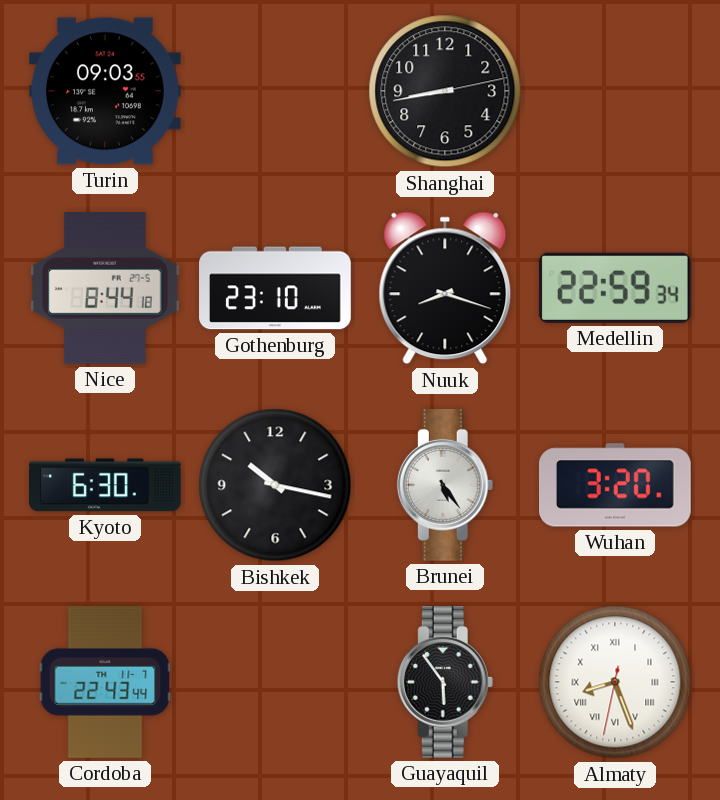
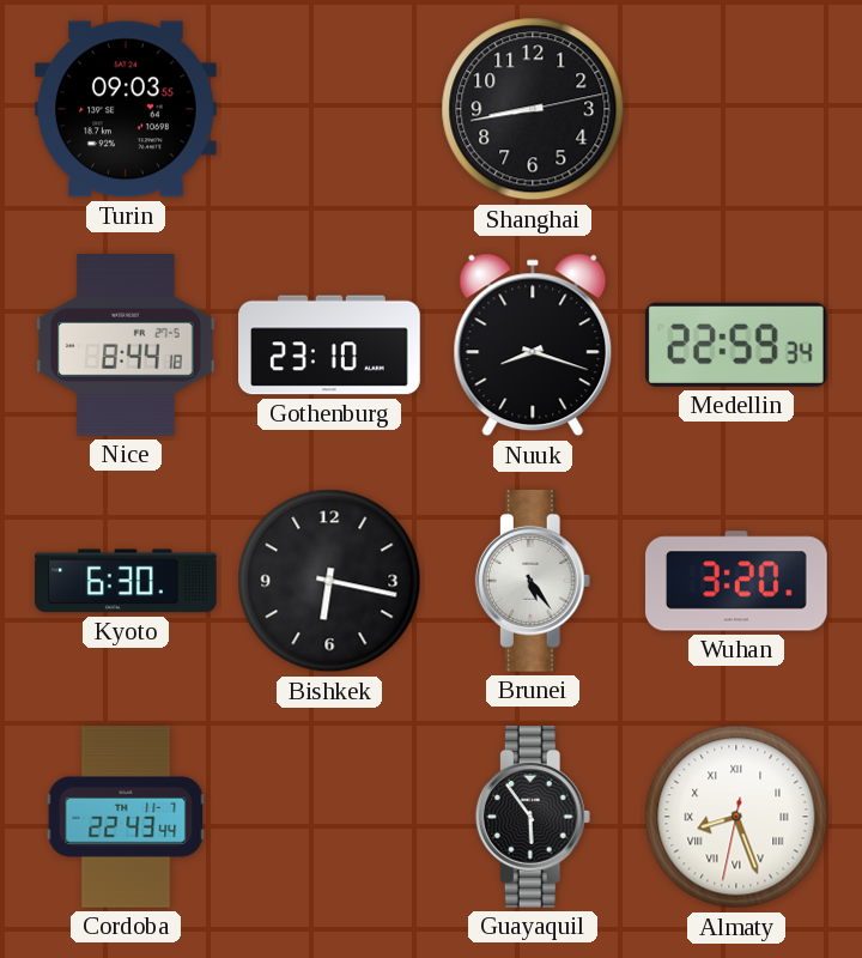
Bishkek: 10:17 -> 6:17 (329, 581)
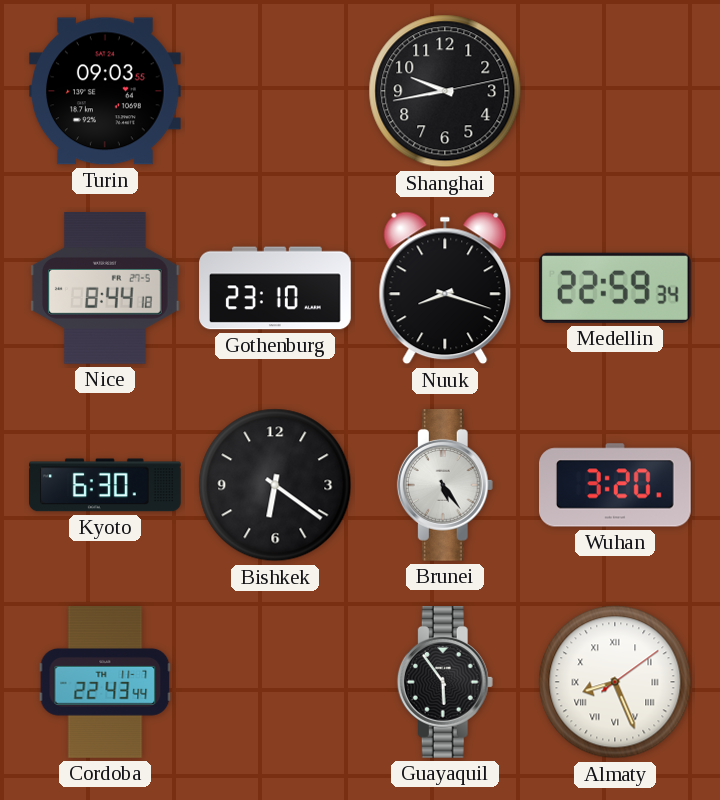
Shanghai: 8:43 -> 9:43 (445, 91)
Bishkek: 6:17 -> 6:21 (275, 485)
Almaty: 8:26:32 -> 8:26:09 (615, 682)
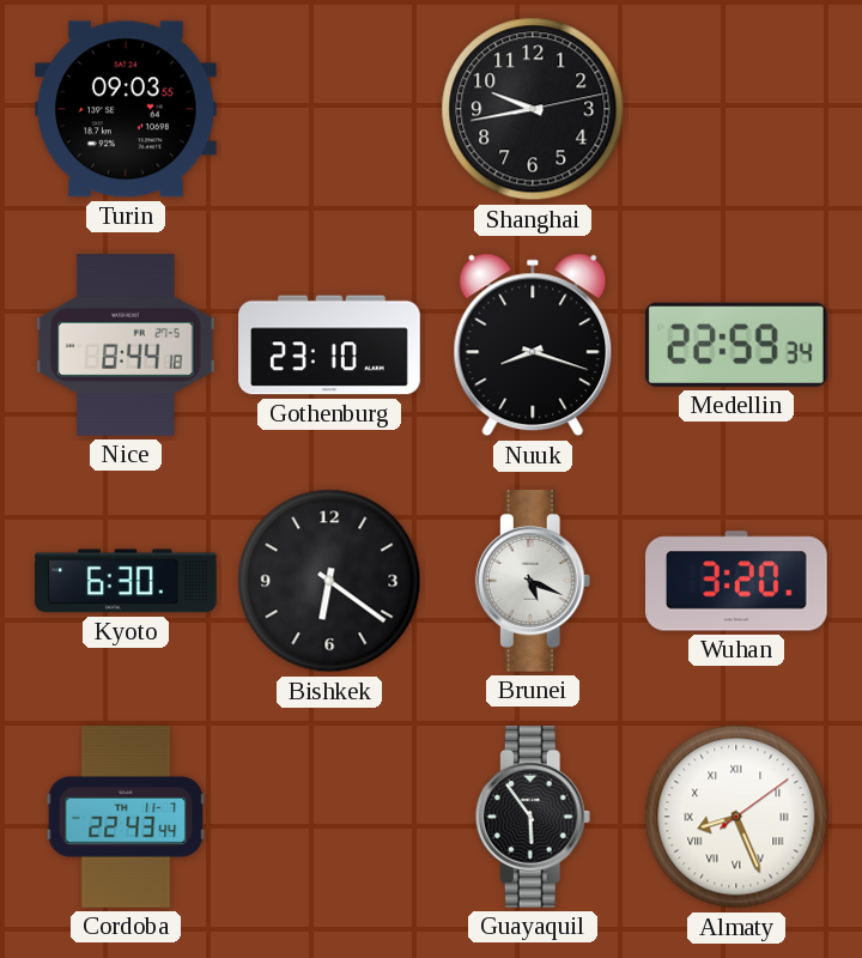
Brunei: 5:24 -> 5:19 (533, 582)
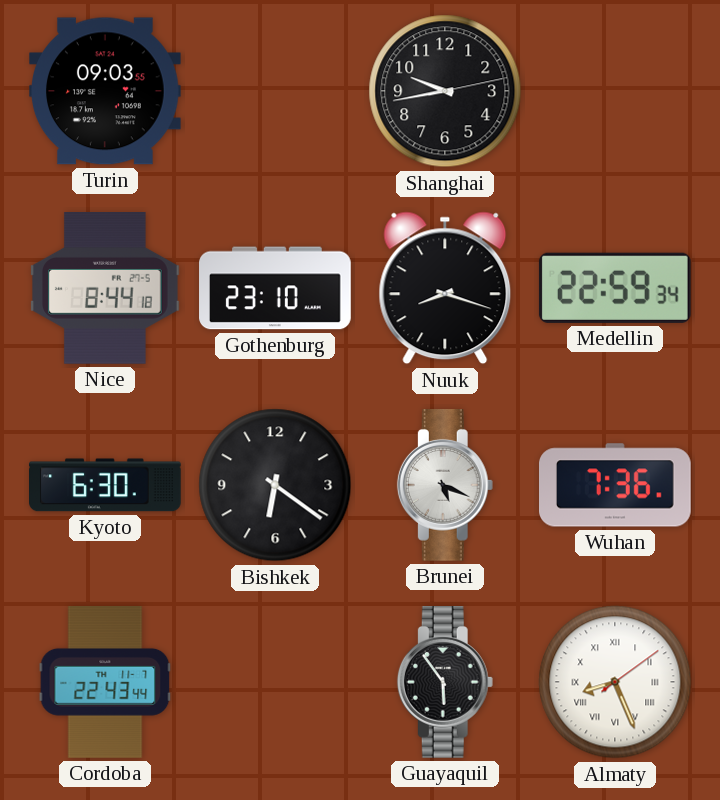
Wuhan: 3:20 -> 7:36 (616, 485)
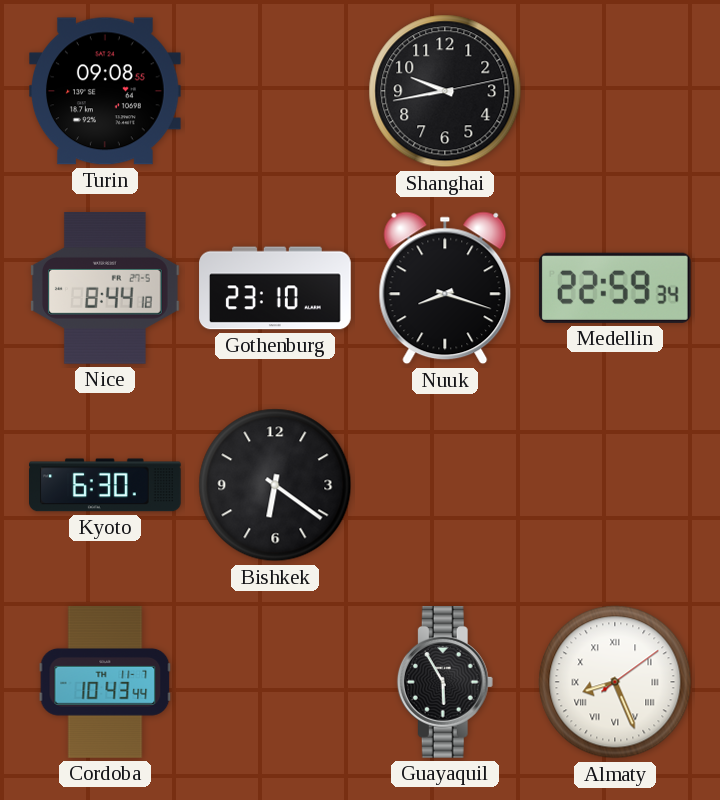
Turin: 09:03 -> 09:08 (106, 91)
Brunei: 5:19 -> none (445, 486)
Wuhan: 7:36 -> none (616, 485)
Cordoba: 22:43 -> 10:43 (105, 683)
Guayaquil: 5:54 -> 5:55 (445, 683)
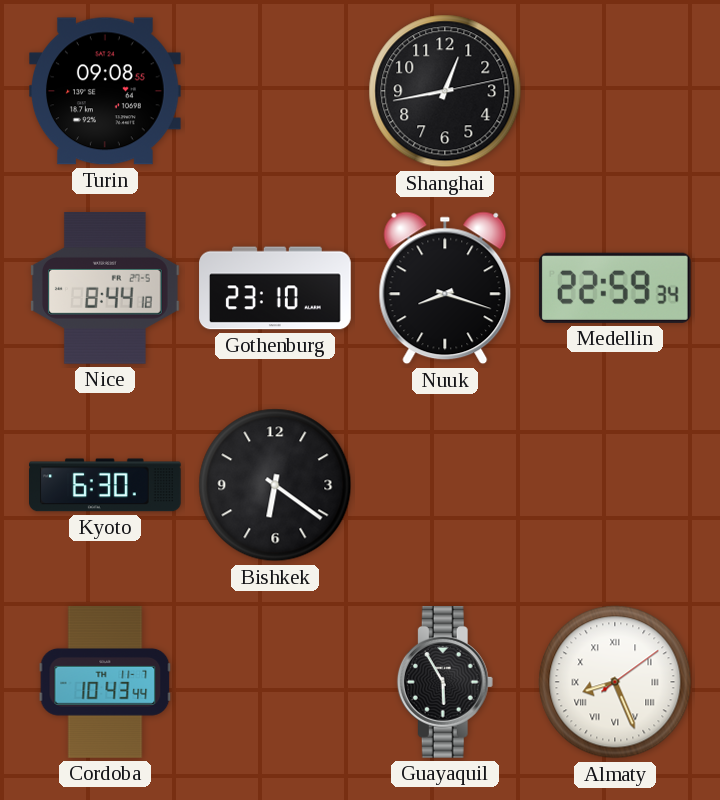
Shanghai: 9:43 -> 12:43 (445, 91)
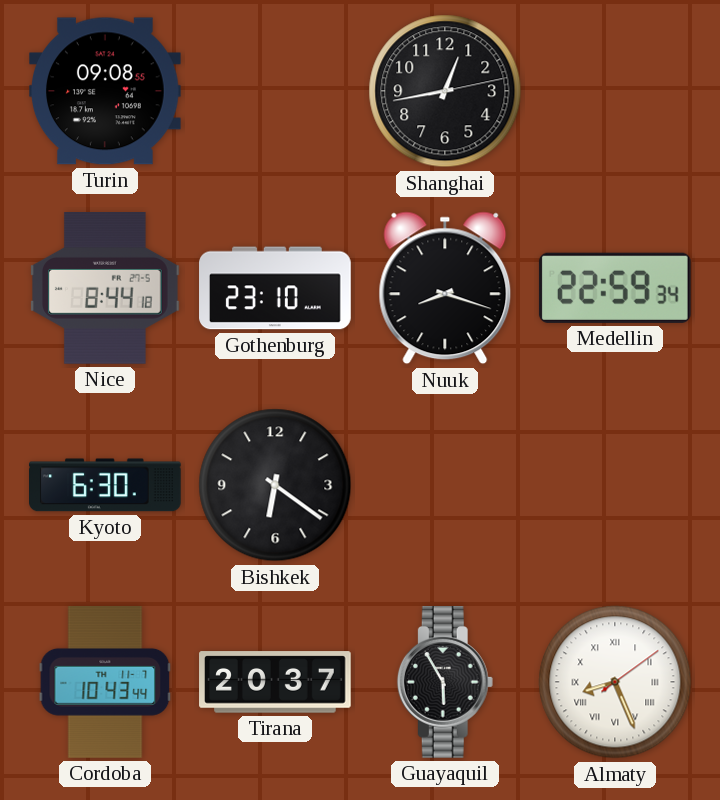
Tirana: none -> 20:37 (275, 682)
